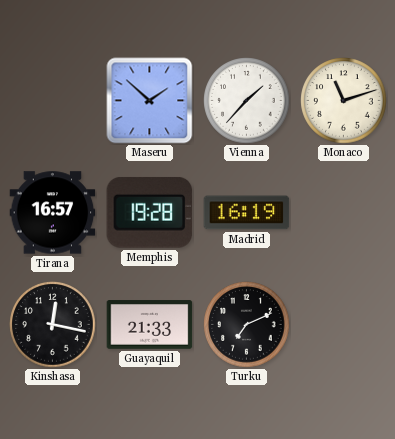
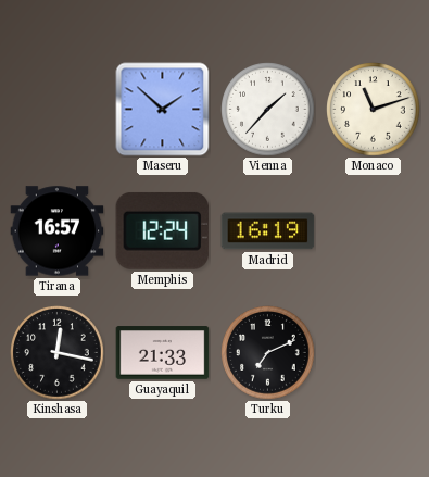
Memphis: 19:28 -> 12:24 (163, 230)
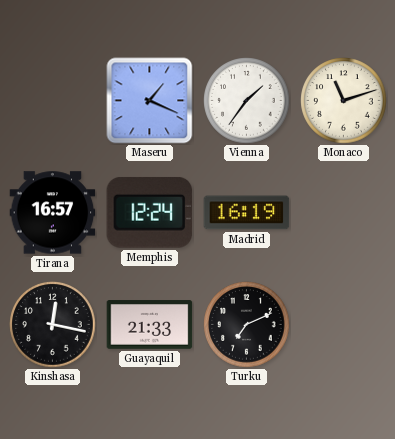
Maseru: 1:52 -> 1:19 (150, 101)
Vienna: 1:37 -> 1:36 (247, 101)
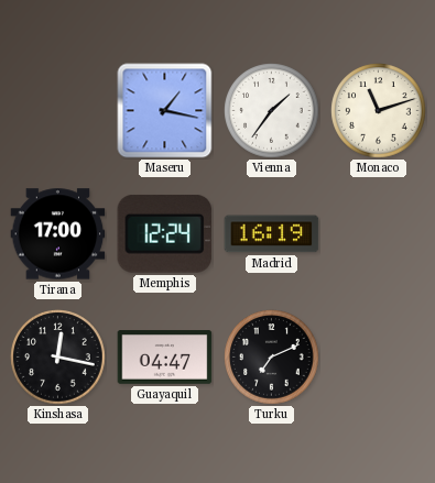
Maseru: 1:19 -> 1:17 (165, 111)
Tirana: 16:57 -> 17:00 (58, 234)
Guayaquil: 21:33 -> 04:47 (165, 358)
